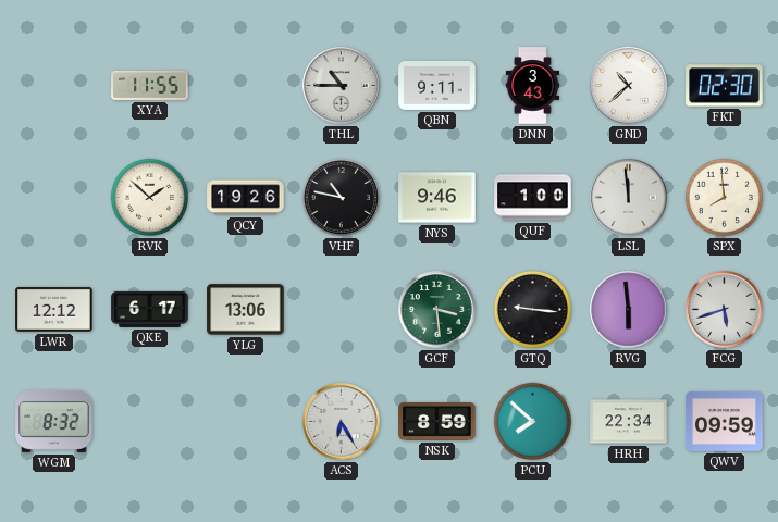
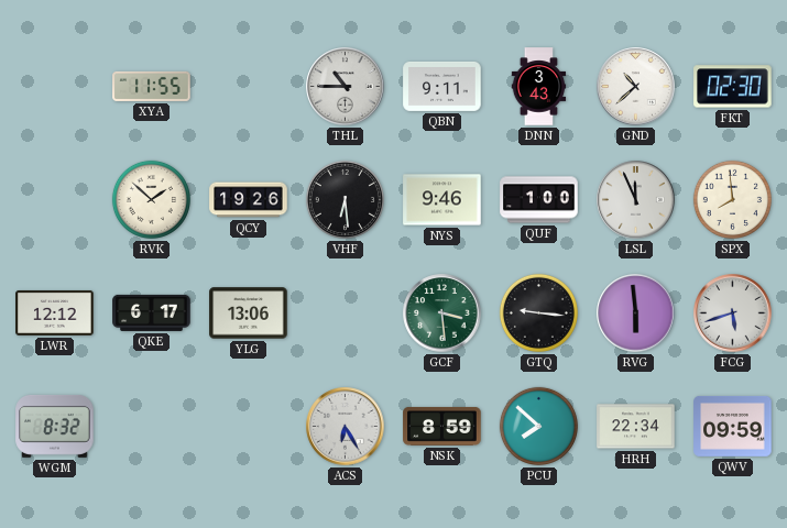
VHF: 10:47 -> 6:29 (345, 199)
LSL: 11:59 -> 11:56 (636, 200)
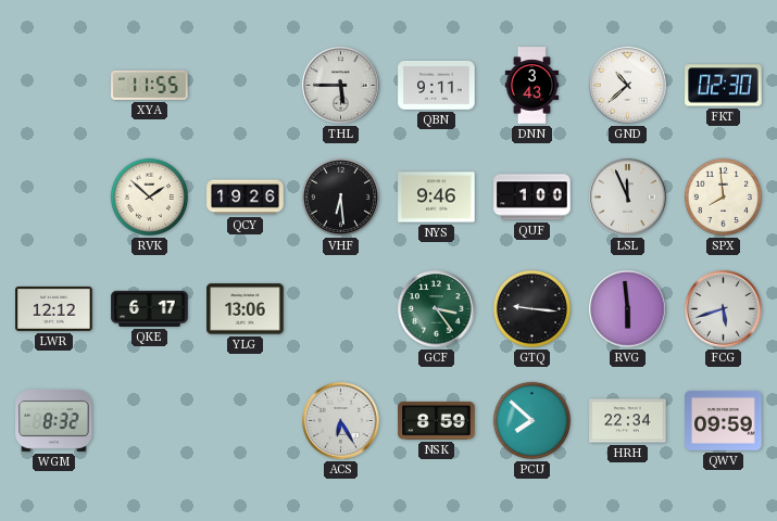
THL: 10:45 -> 5:45 (341, 86)
GCF: 3:29 -> 3:24 (437, 309)
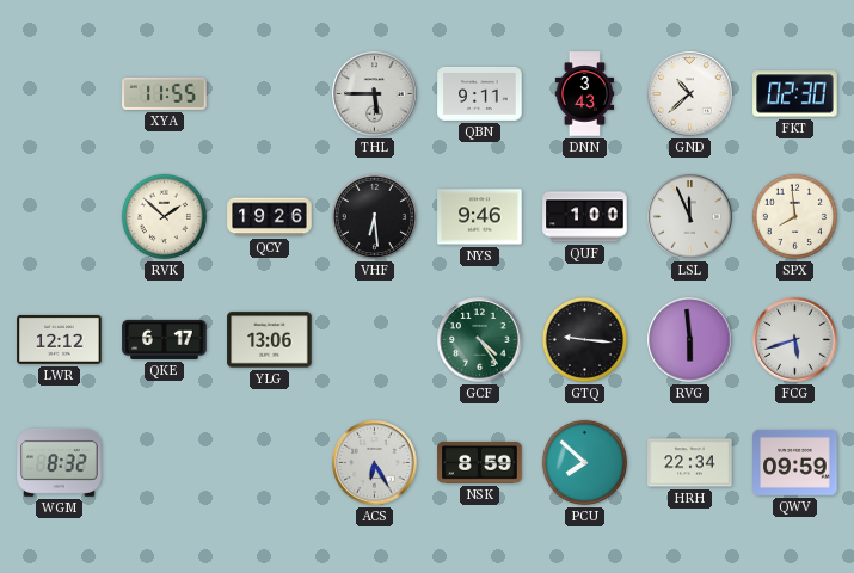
GCF: 3:24 -> 4:24 (480, 340)
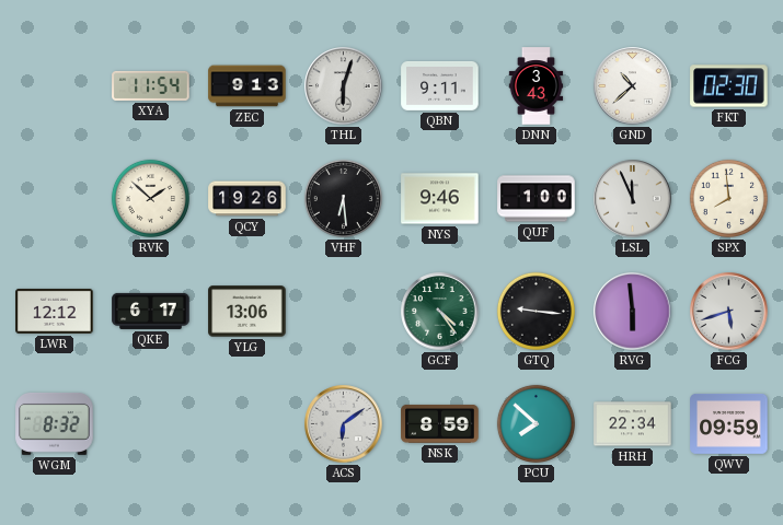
XYA: 11:55 -> 11:54 (151, 85)
ZEC: none -> 9:13 (247, 86)
THL: 5:45 -> 6:03 (344, 86)
ACS: 6:25 -> 6:09 (344, 424)
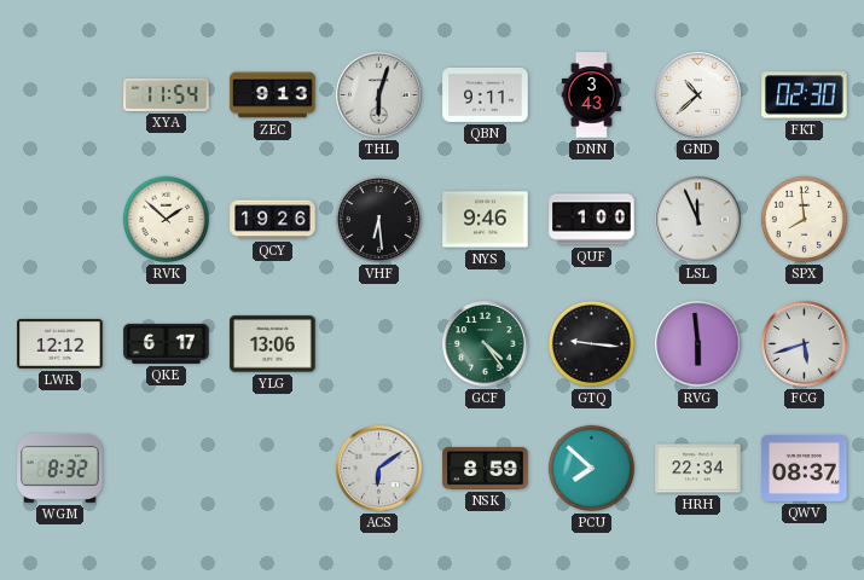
QWV: 09:59 -> 08:37 (805, 468)
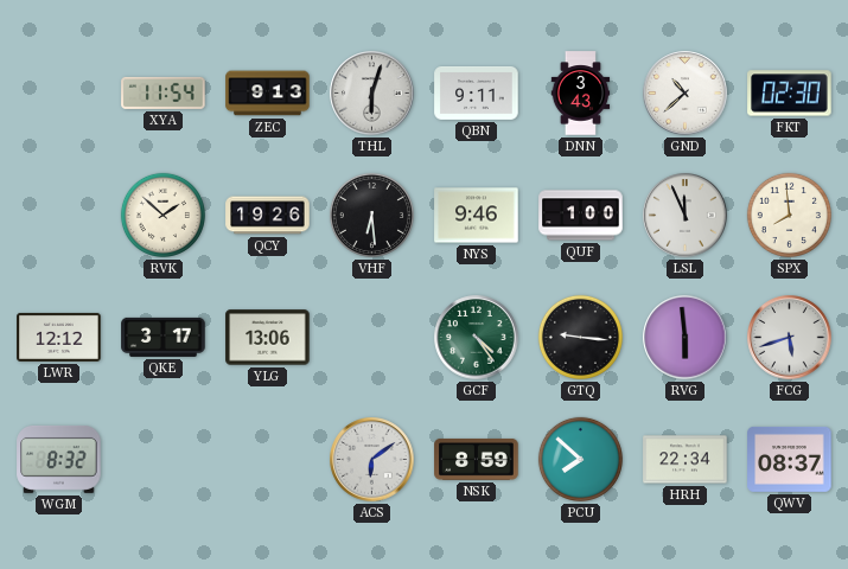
QKE: 6:17 -> 3:17 (164, 337)
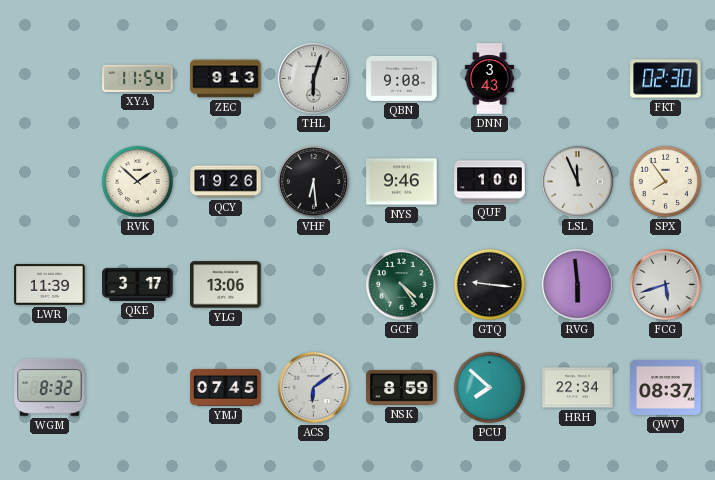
QBN: 9:11 -> 9:08 (402, 79)
GND: 10:38 -> none (686, 94)
SPX: 7:59 -> 7:54 (665, 181)
LWR: 12:12 -> 11:39 (50, 284)
YMJ: none -> 07:45 (226, 388)
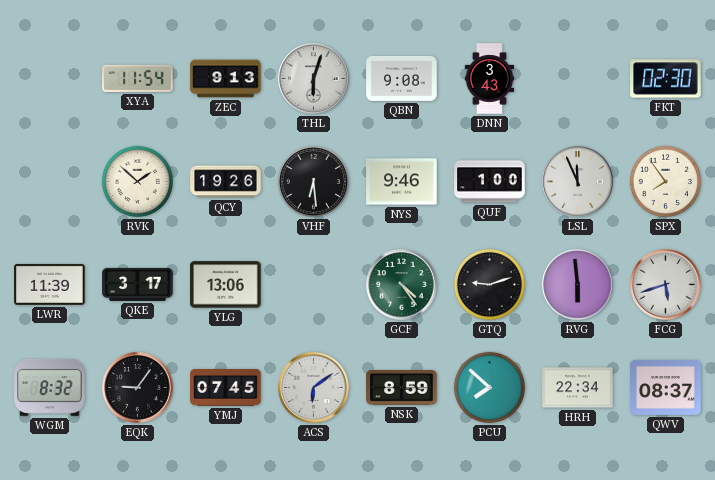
GTQ: 9:16 -> 9:12 (489, 284)
EQK: none -> 9:06 (138, 388)
